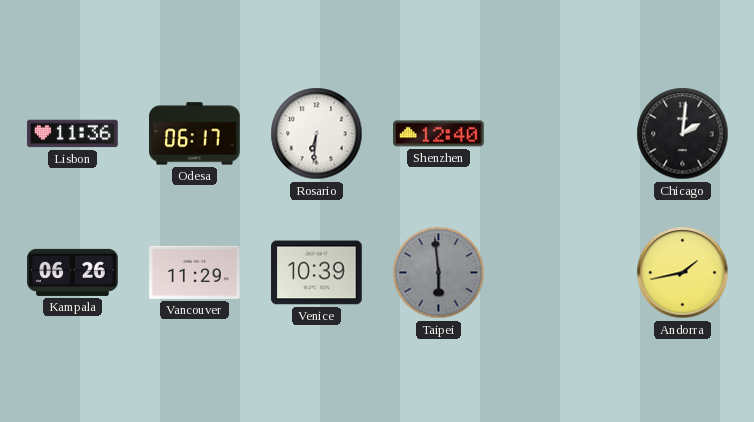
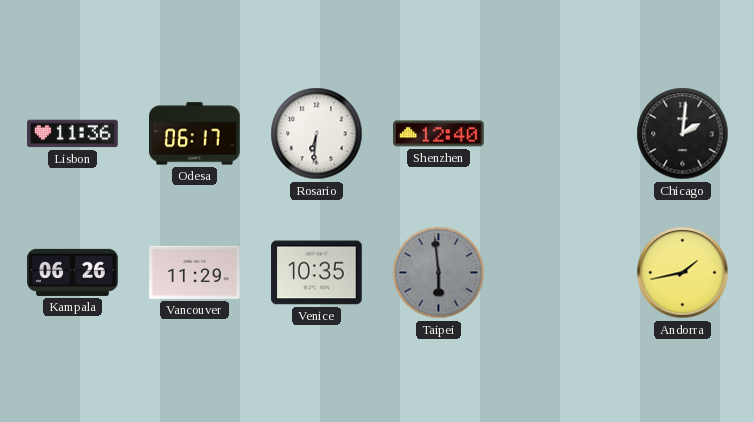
Venice: 10:39 -> 10:35 (317, 273)
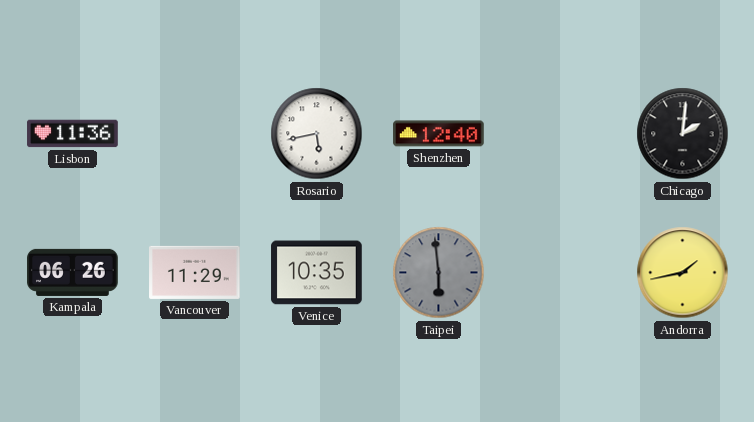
Odesa: 06:17 -> none (195, 134)
Rosario: 6:31 -> 5:43 (317, 134)
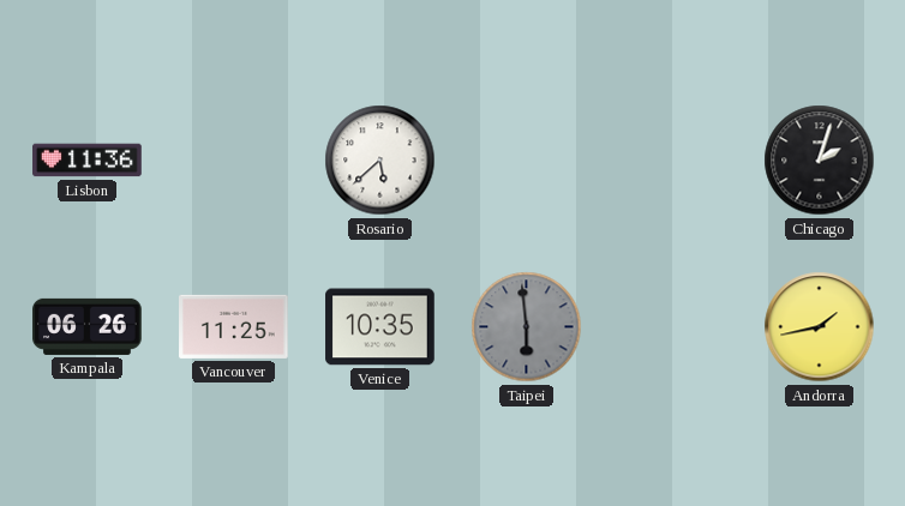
Rosario: 5:43 -> 5:38 (380, 161)
Shenzhen: 12:40 -> none (439, 134)
Chicago: 2:01 -> 2:03 (820, 161)
Vancouver: 11:29 -> 11:25 (234, 326)
